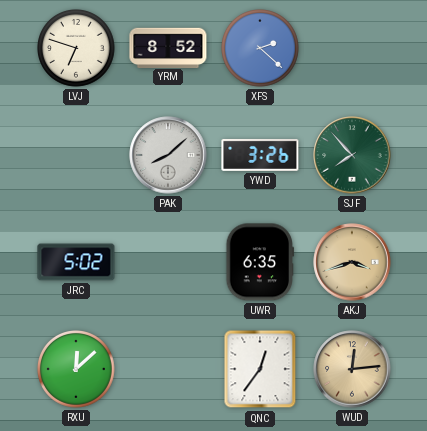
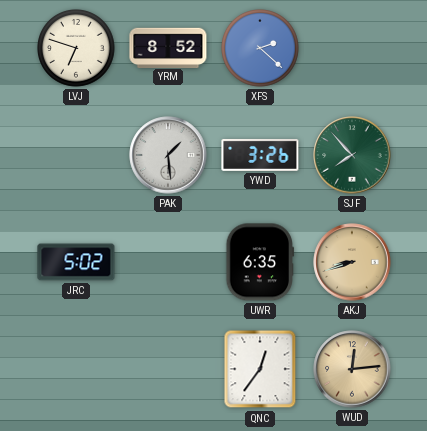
PAK: 8:08 -> 1:29 (168, 155)
AKJ: 3:42 -> 8:42 (352, 262)
RXU: 12:08 -> none (77, 370)
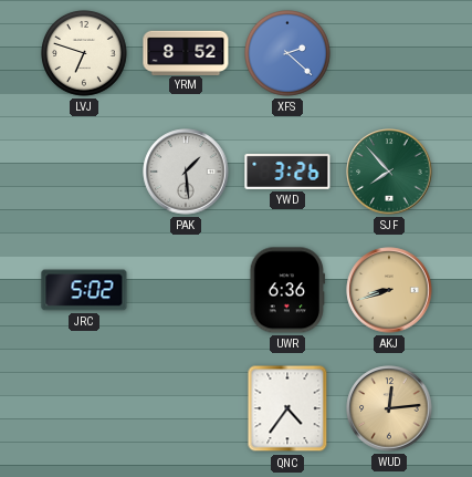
UWR: 6:35 -> 6:36 (287, 290)
QNC: 12:36 -> 4:36 (287, 408)
